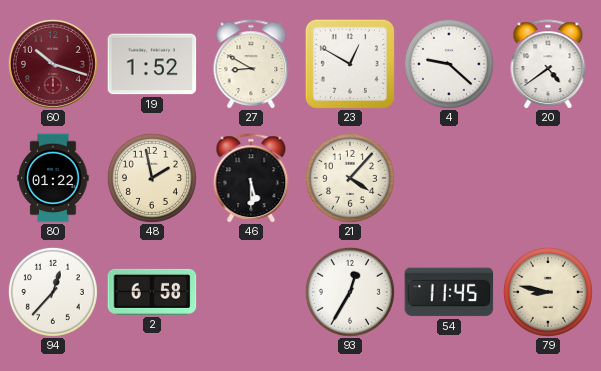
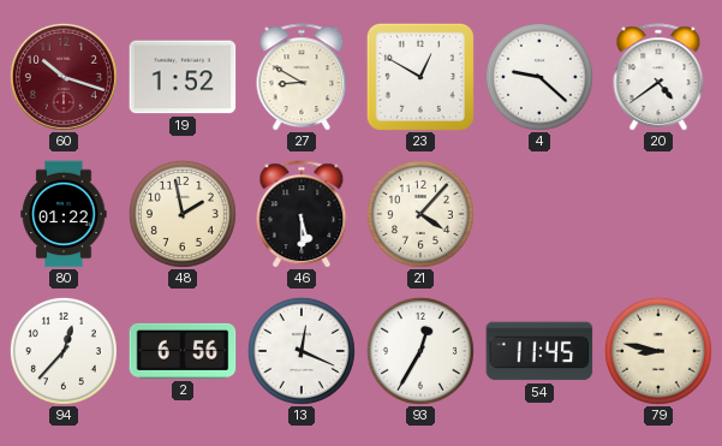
2: 6:58 -> 6:56 (183, 351)
13: none -> 12:19 (302, 351)
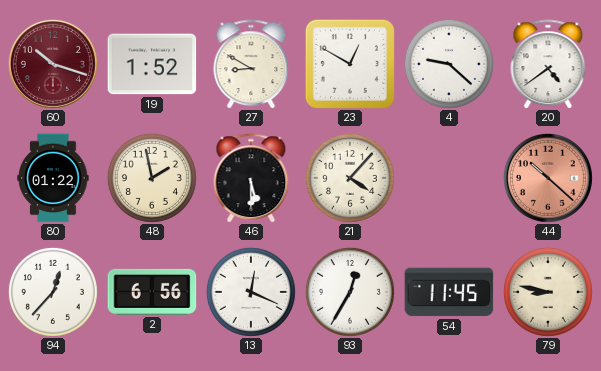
44: none -> 10:22 (548, 178)
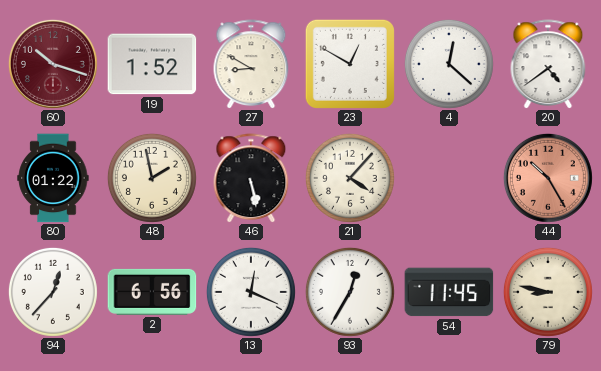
4: 9:22 -> 12:22 (449, 64)
46: 5:30 -> 5:28 (251, 178)
44: 10:22 -> 10:25 (548, 178)
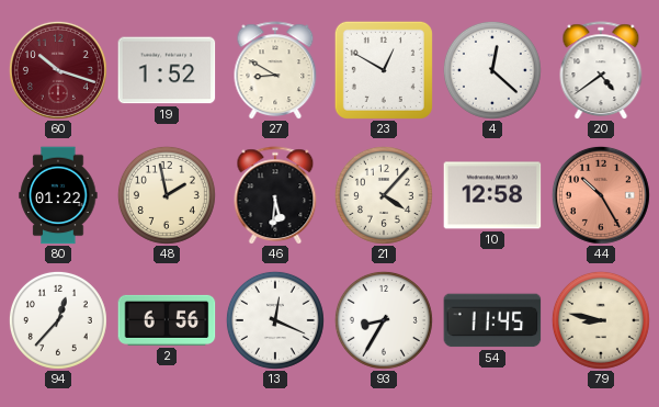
46: 5:28 -> 5:31 (275, 195)
10: none -> 12:58 (492, 195)
93: 12:35 -> 8:35 (384, 320)
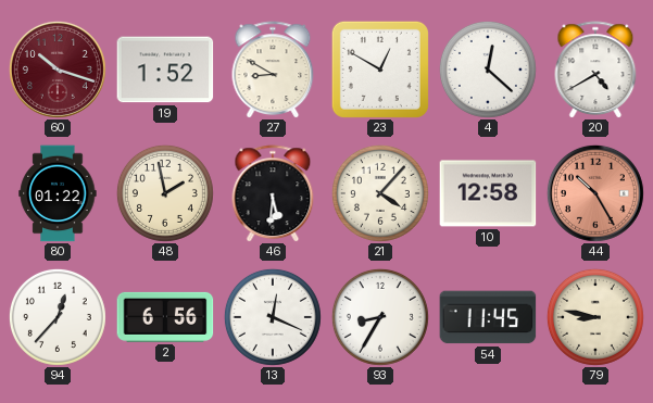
20: 4:39 -> 4:40 (595, 70)
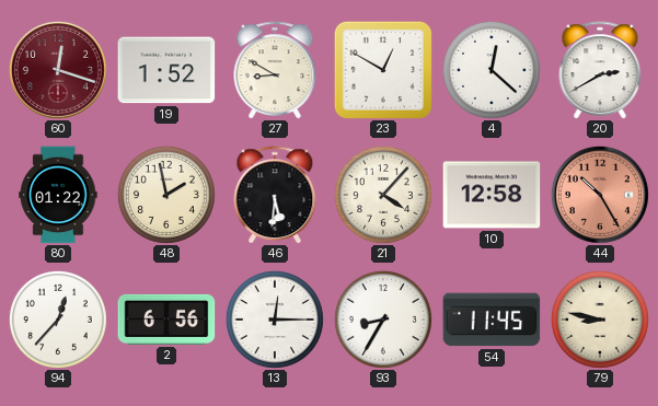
60: 10:18 -> 12:18 (58, 70)
20: 4:40 -> 2:40 (600, 70)
13: 12:19 -> 12:15 (275, 320)
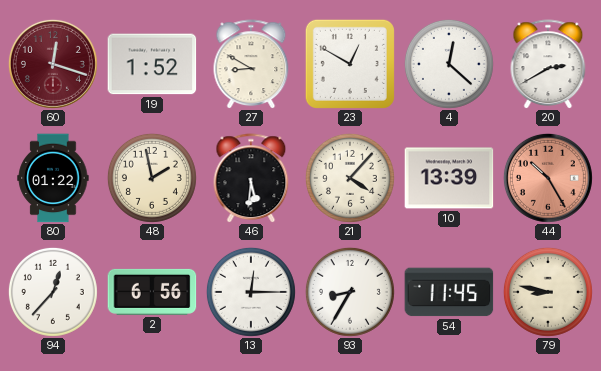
10: 12:58 -> 13:39 (449, 178)
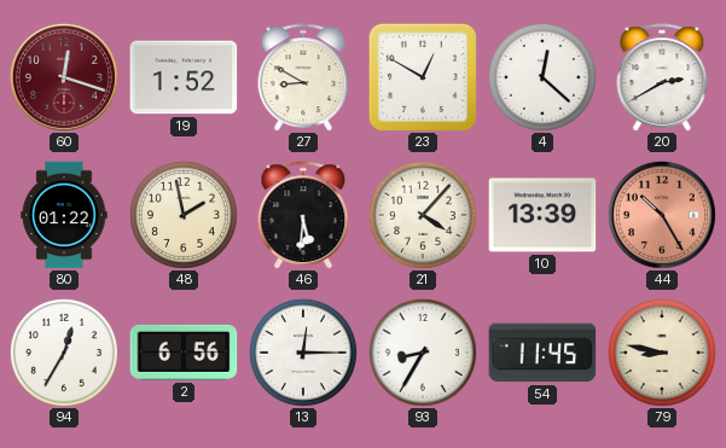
94: 12:37 -> 12:35 (64, 353)
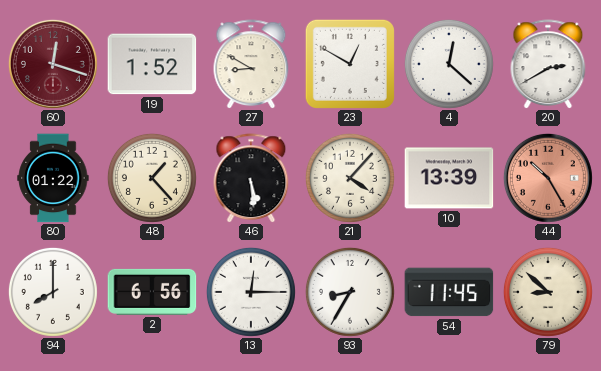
48: 1:58 -> 1:23 (152, 178)
46: 5:31 -> 5:29 (251, 178)
94: 12:35 -> 8:00 (53, 292)
79: 8:47 -> 8:52 (548, 292)
